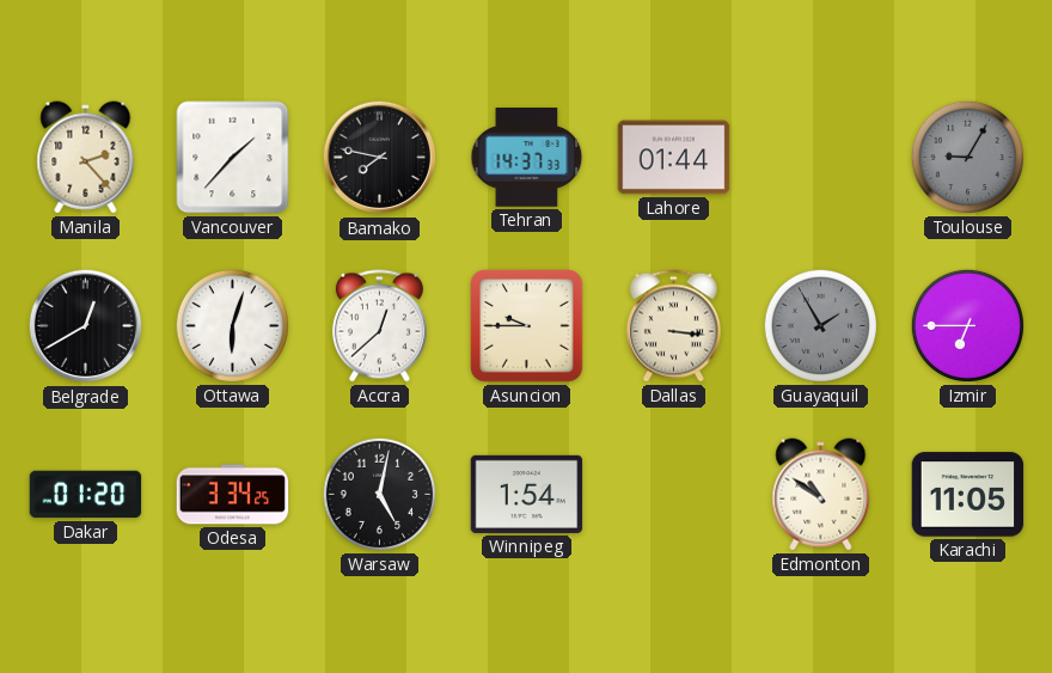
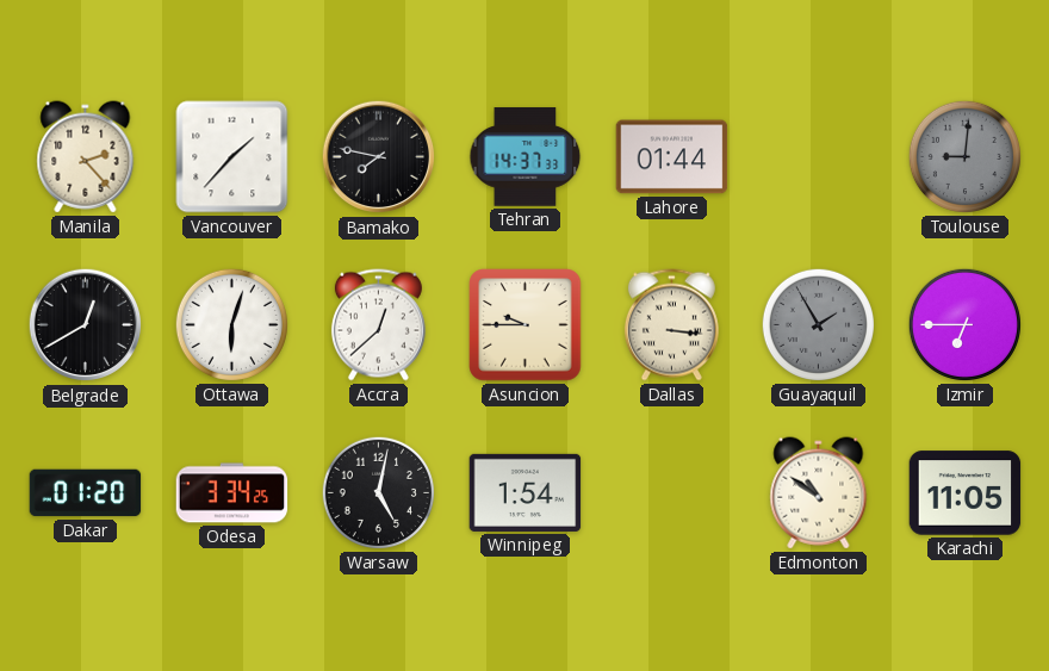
Toulouse: 9:05 -> 9:01 (964, 156)
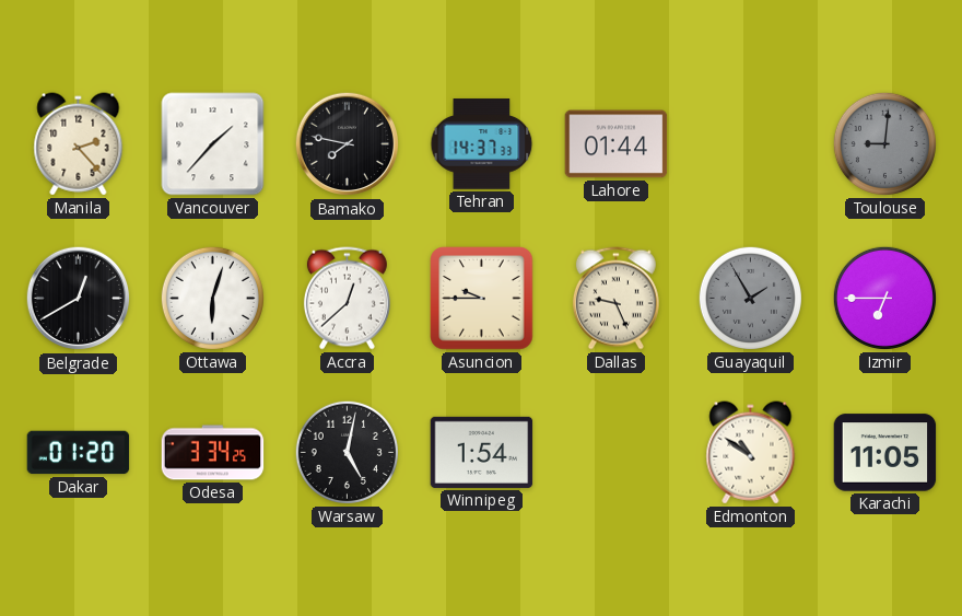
Dallas: 3:16 -> 9:26 (615, 299)
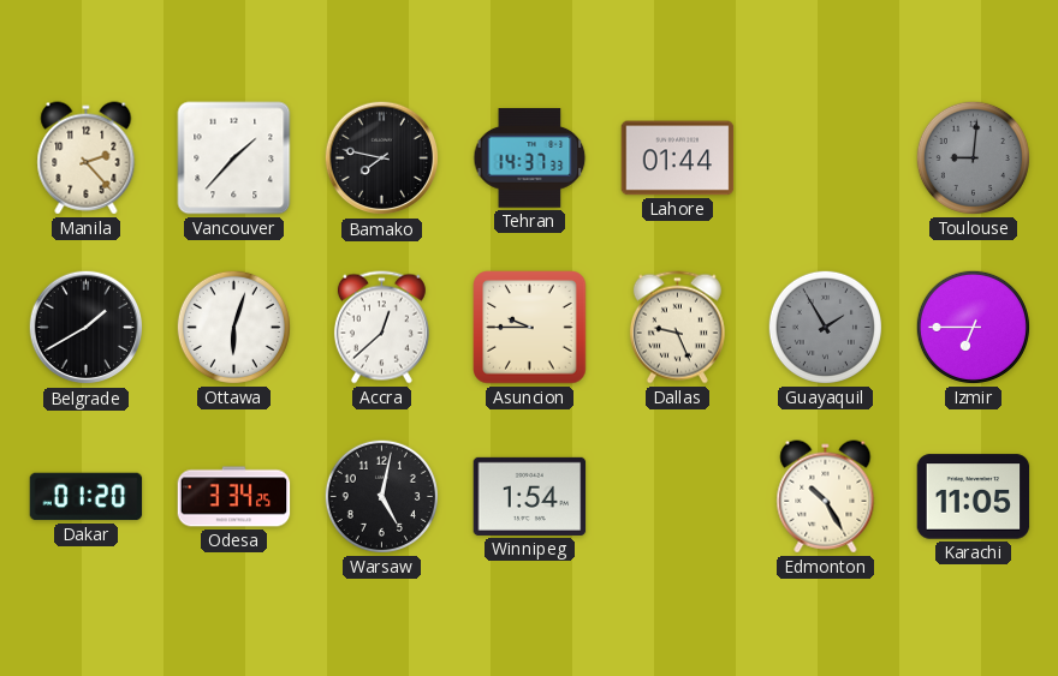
Belgrade: 12:40 -> 1:40 (87, 328)
Edmonton: 10:51 -> 10:25 (826, 497)
